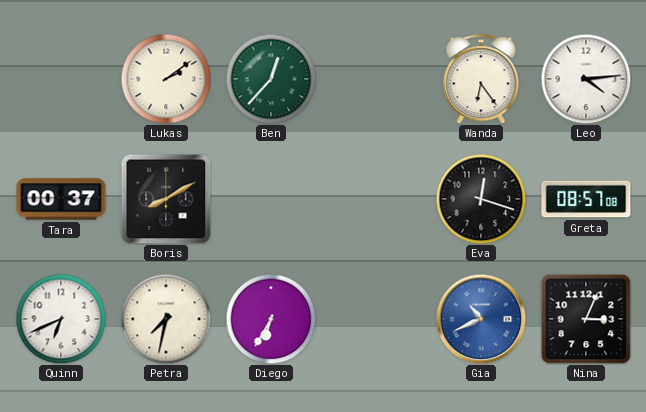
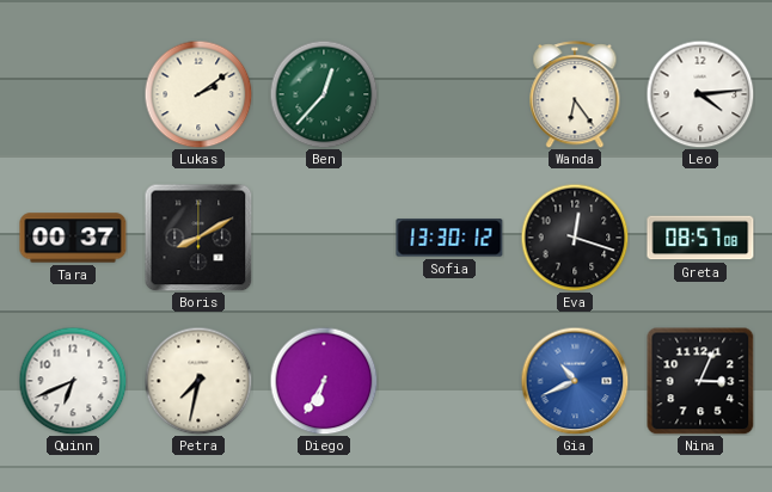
Sofia: none -> 13:30 (449, 238)
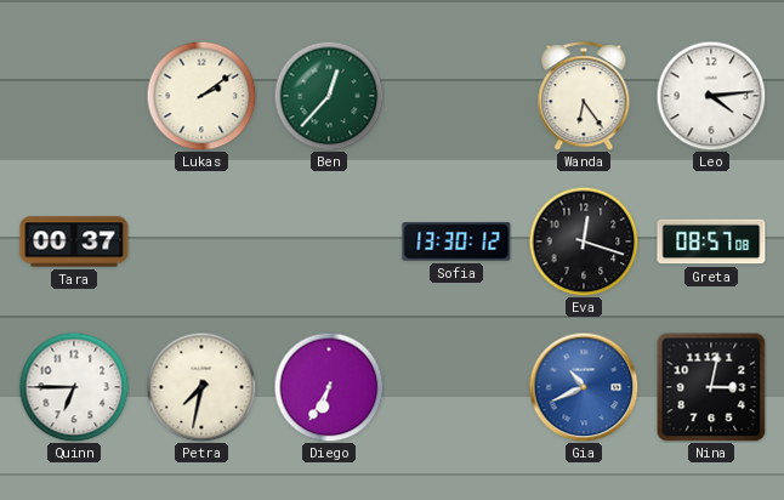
Boris: 8:10 -> none (198, 238)
Quinn: 6:41 -> 6:45 (74, 387)
Nina: 3:04 -> 3:02 (711, 387)
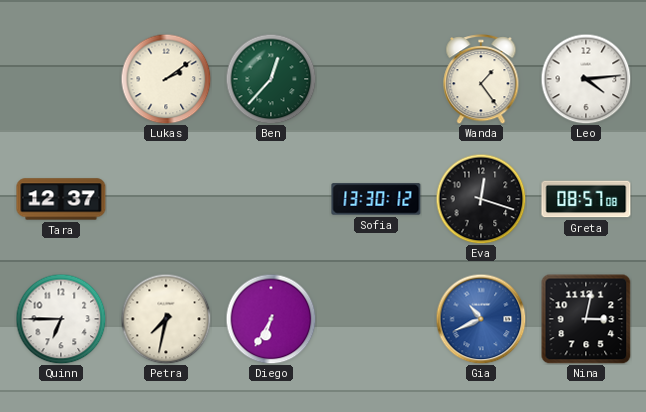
Wanda: 6:24 -> 1:24 (481, 79)
Tara: 00:37 -> 12:37 (61, 199)
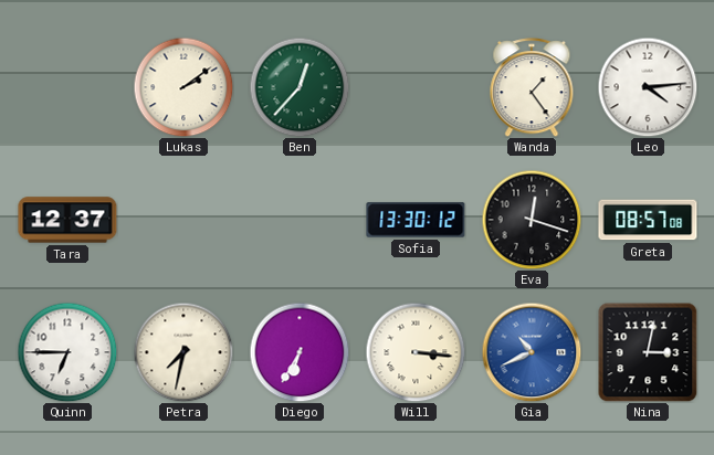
Will: none -> 3:16 (416, 352)
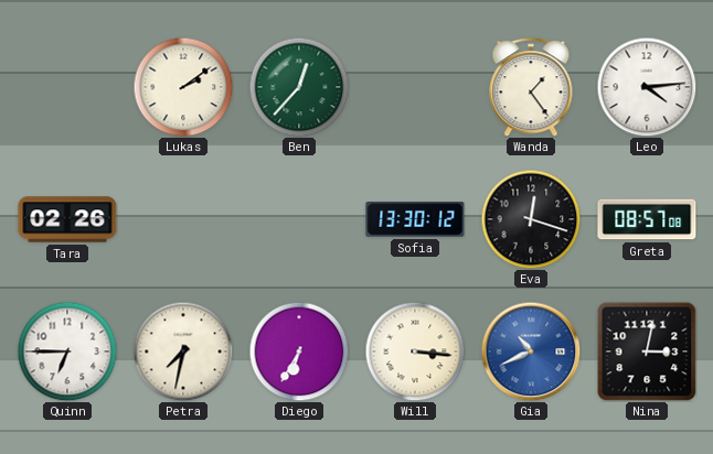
Tara: 12:37 -> 02:26 (67, 219)
